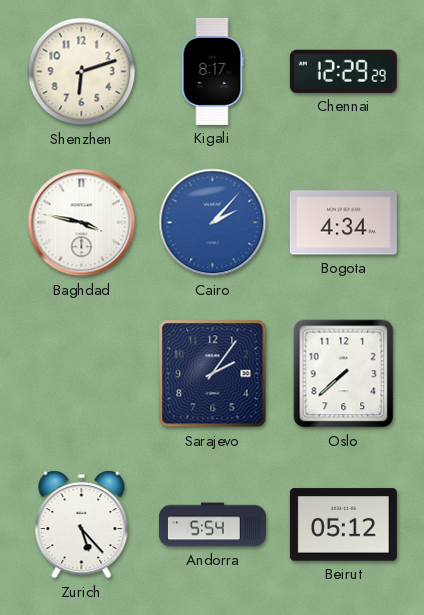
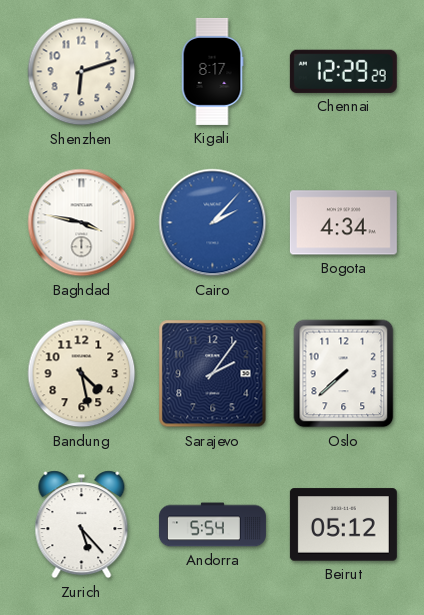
Bandung: none -> 4:28 (82, 374)
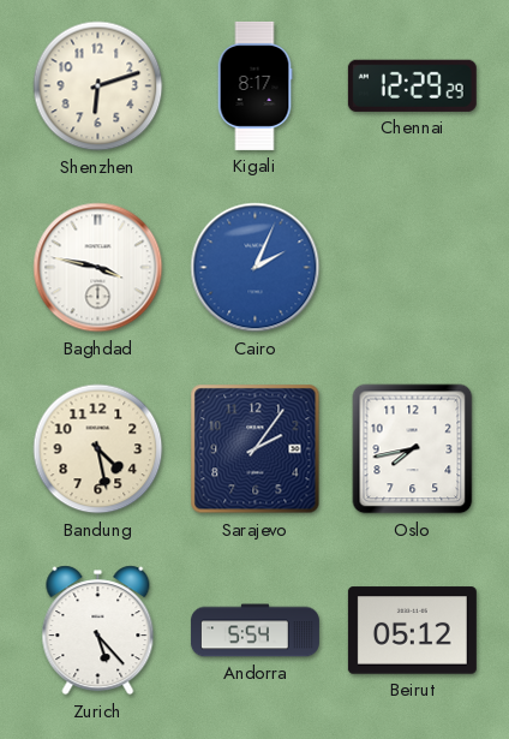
Cairo: 2:07 -> 2:04 (256, 268)
Bogota: 4:34 -> none (343, 223)
Oslo: 7:38 -> 7:43 (413, 449)
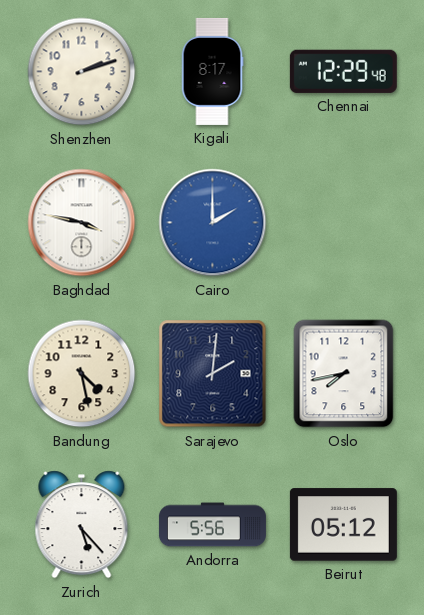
Shenzhen: 6:12 -> 2:12 (82, 72)
Chennai: 12:29:29 -> 12:29:48 (343, 71)
Cairo: 2:04 -> 2:00 (213, 223)
Sarajevo: 2:06 -> 2:01 (213, 374)
Andorra: 5:54 -> 5:56 (212, 525)
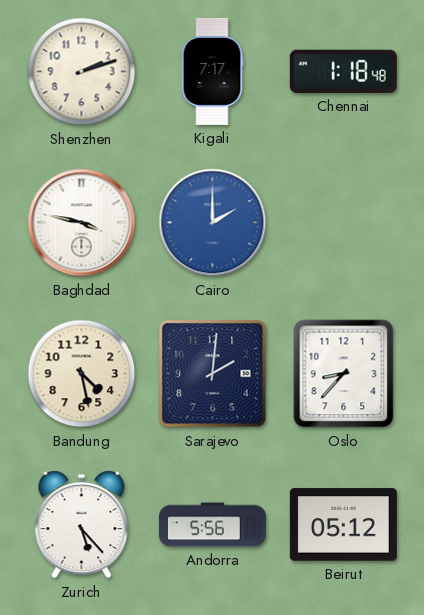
Kigali: 8:17 -> 7:17 (212, 71)
Chennai: 12:29 -> 1:18 (343, 71)
Oslo: 7:43 -> 8:37 (344, 374)
